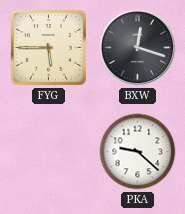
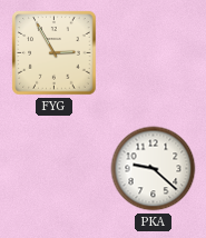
FYG: 5:45 -> 2:55 (55, 53)
BXW: 12:18 -> none (138, 48)
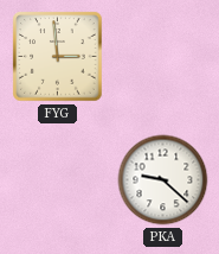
FYG: 2:55 -> 2:59 (58, 57)
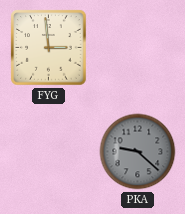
PKA dial: white -> grey (138, 152)
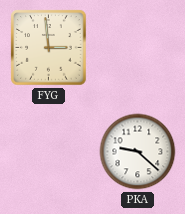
PKA dial: grey -> white (138, 152)
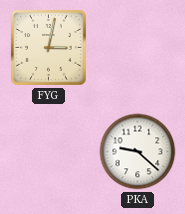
FYG: 2:59 -> 3:02 (49, 48)
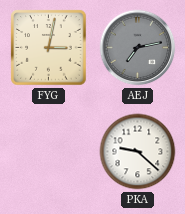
AEJ: none -> 7:13 (138, 48)
